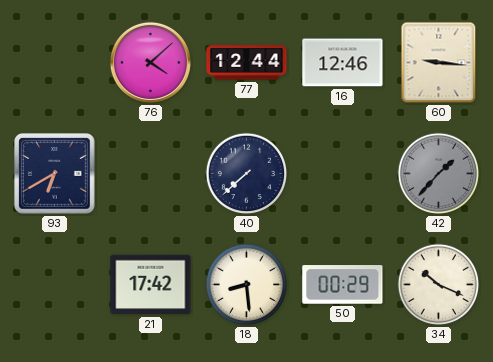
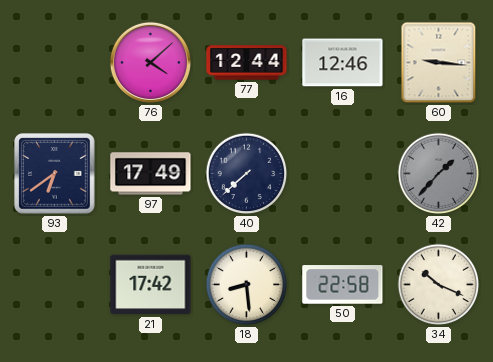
93: 6:40 -> 6:39 (55, 174)
97: none -> 17:49 (151, 174)
50: 00:29 -> 22:58 (343, 285)
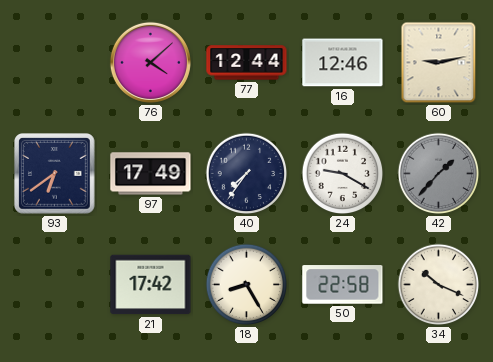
60: 9:16 -> 9:13 (439, 63)
40: 7:38 -> 7:36 (247, 174)
24: none -> 9:20 (343, 174)
18: 8:29 -> 8:25 (247, 285)
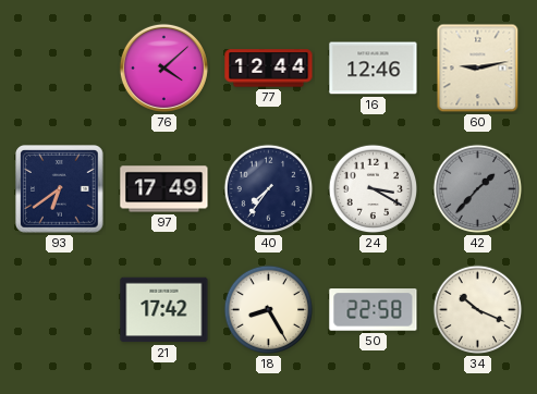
24: 9:20 -> 3:20 (374, 189)
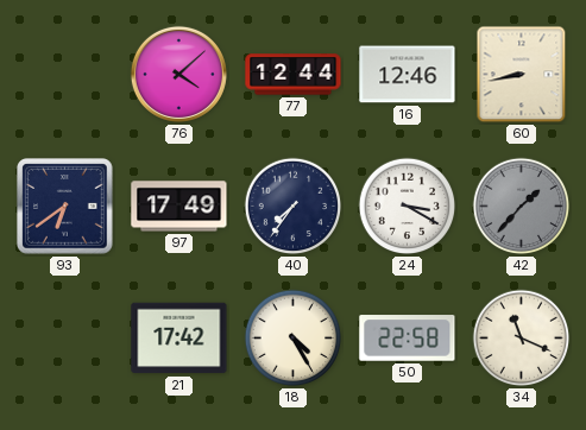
60: 9:13 -> 8:43 (522, 75)
18: 8:25 -> 4:25 (294, 339)
34: 10:19 -> 11:19 (522, 339)
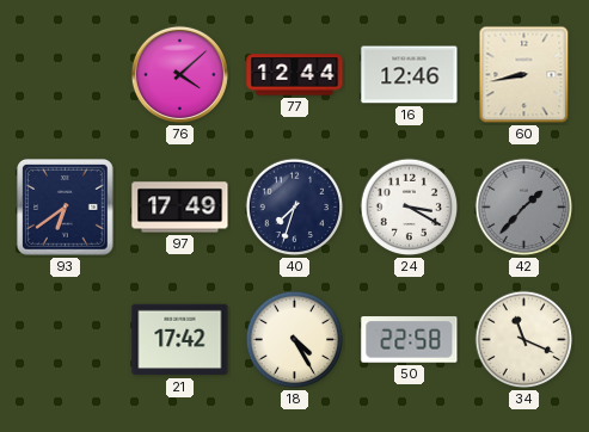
40: 7:36 -> 7:33 (295, 208)
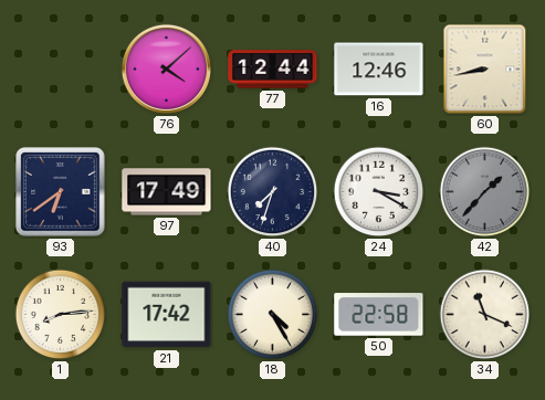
1: none -> 8:14 (61, 315)
